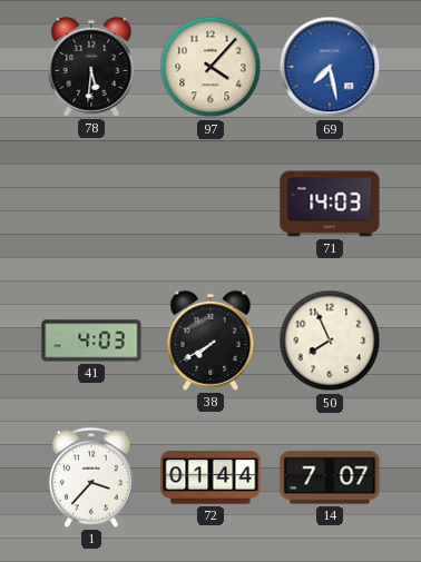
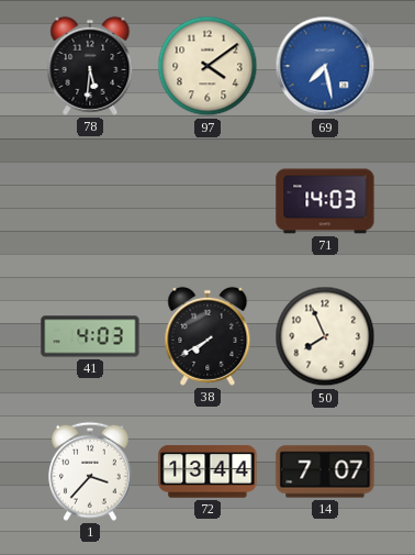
97: 4:07 -> 4:09 (207, 66)
72: 01:44 -> 13:44 (207, 471)
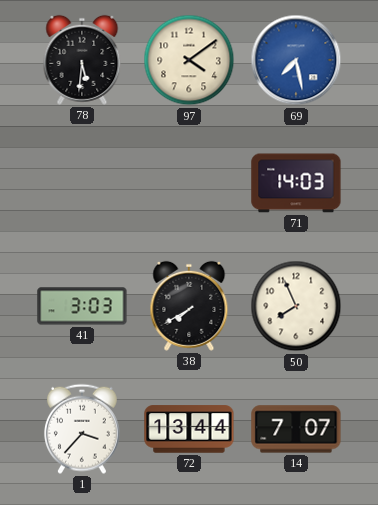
41: 4:03 -> 3:03 (82, 306)
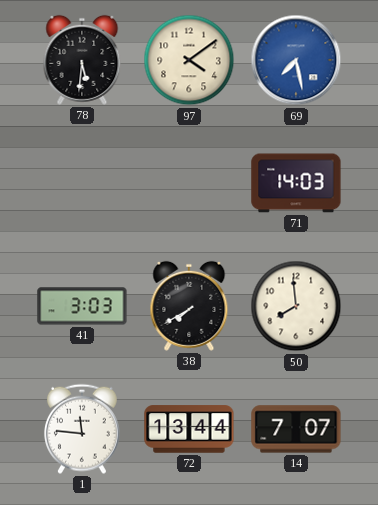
50: 7:56 -> 7:59 (296, 306)
1: 3:37 -> 11:46 (82, 429)
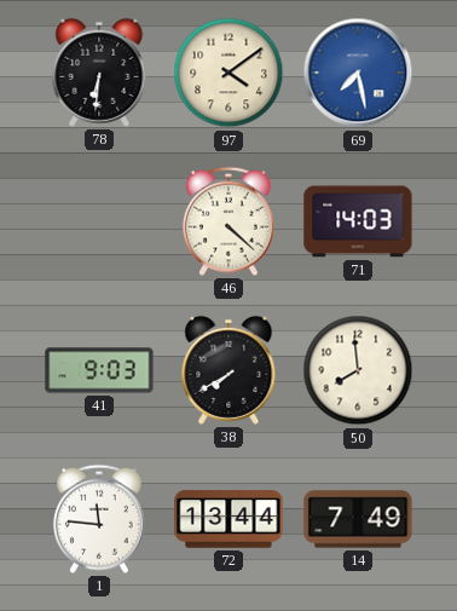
78: 5:31 -> 6:31 (99, 73)
46: none -> 4:22 (228, 221)
41: 3:03 -> 9:03 (99, 370)
14: 7:07 -> 7:49 (358, 519)
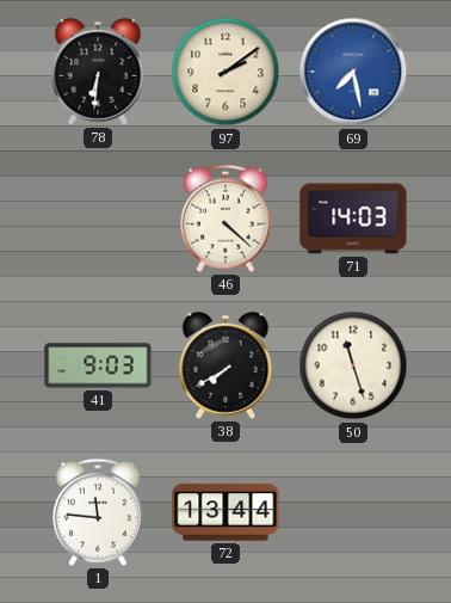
97: 4:09 -> 2:09 (225, 72)
50: 7:59 -> 11:27 (353, 365)
14: 7:49 -> none (358, 519)
